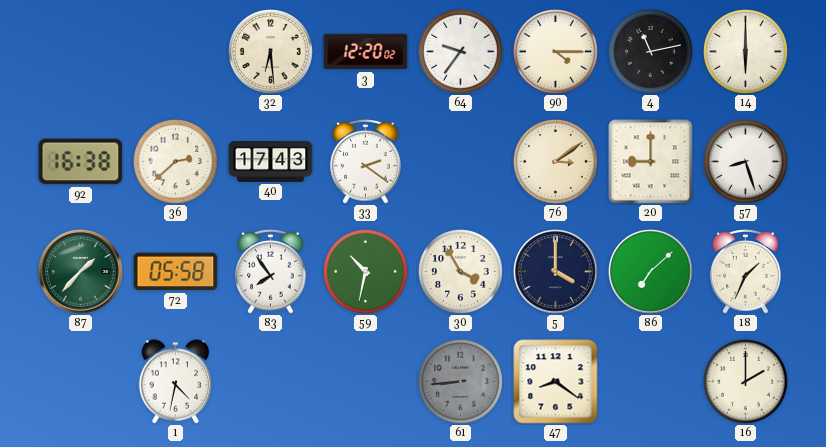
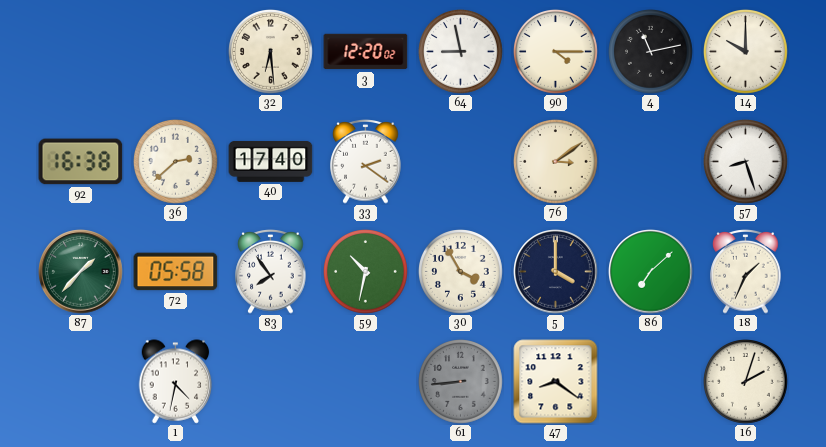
64: 9:36 -> 8:58 (461, 52)
14: 6:00 -> 10:00 (746, 52)
40: 17:43 -> 17:40 (271, 161)
20: 9:00 -> none (651, 162)
16: 2:00 -> 2:03 (746, 382)
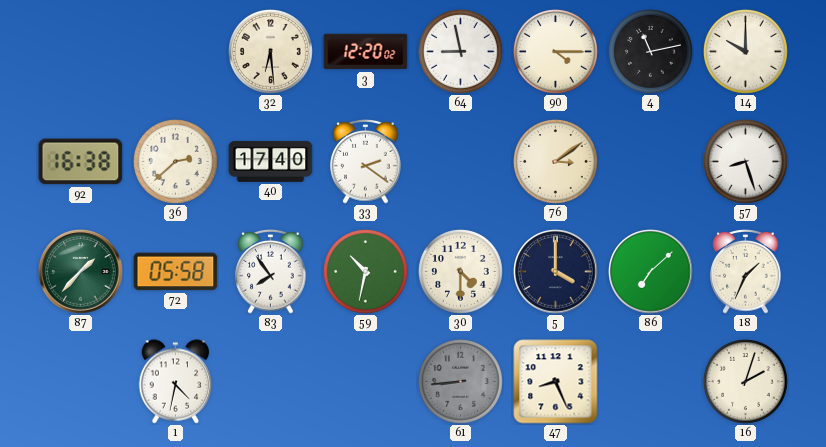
30: 3:55 -> 4:30 (461, 272)
47: 8:21 -> 8:26 (556, 382)
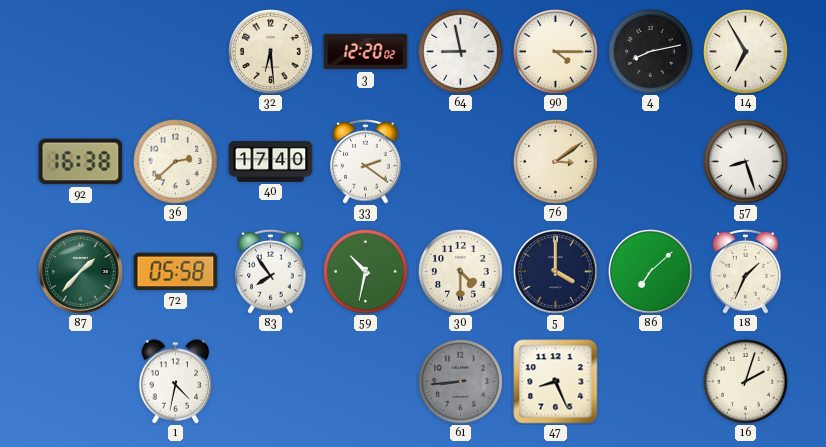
4: 11:13 -> 8:13 (651, 52)
14: 10:00 -> 6:55 (746, 52)
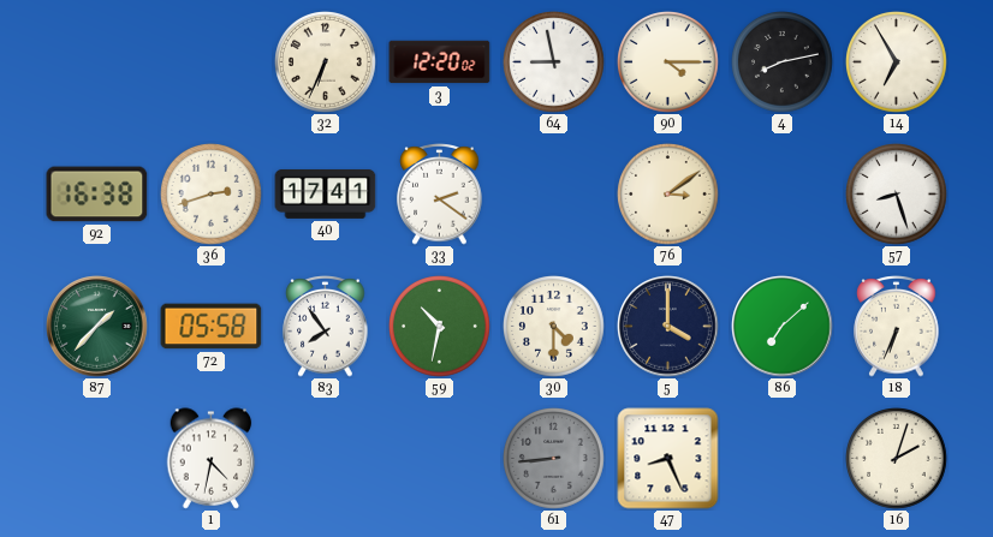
32: 6:29 -> 6:34 (326, 62)
36: 2:38 -> 2:42 (212, 195)
40: 17:40 -> 17:41 (326, 193)
18: 1:34 -> 6:34 (897, 327)
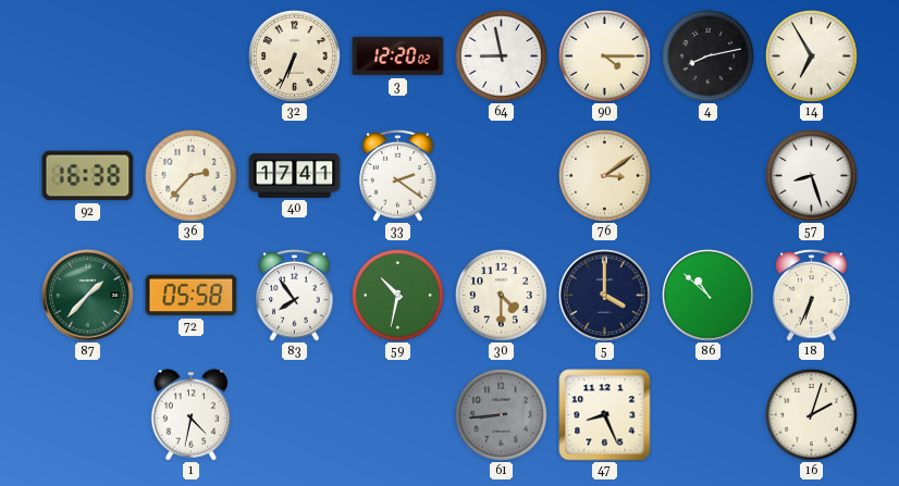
36: 2:42 -> 2:37 (192, 176)
86: 7:08 -> 10:52 (709, 296)
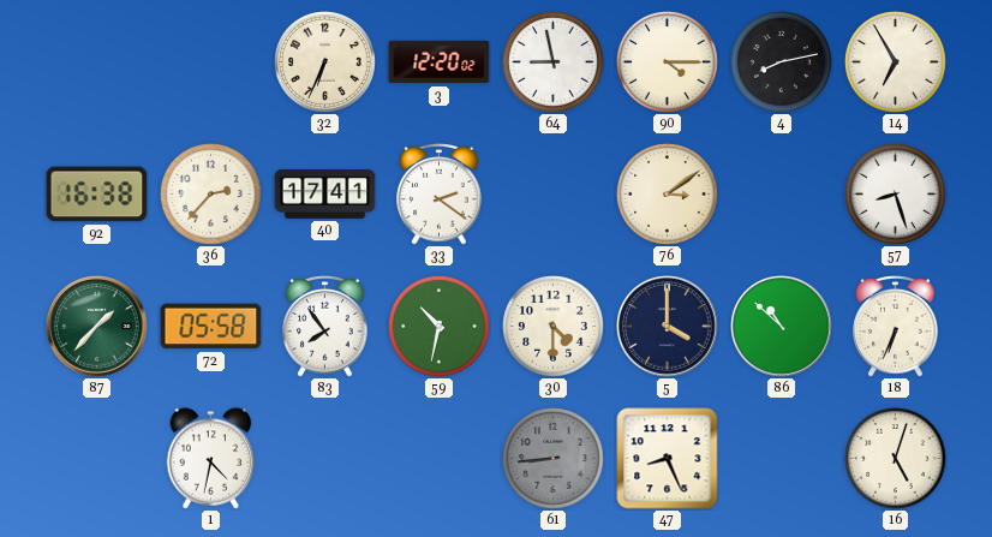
16: 2:03 -> 5:03 (896, 459)
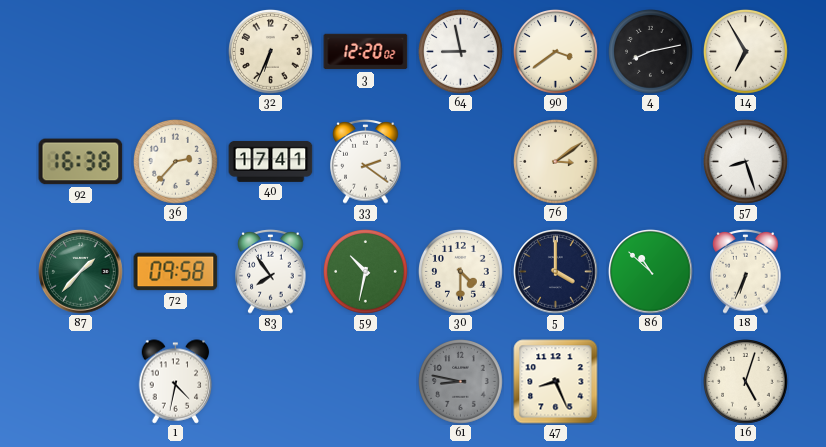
90: 4:15 -> 3:39 (556, 52)
72: 05:58 -> 09:58 (176, 272)
61: 8:44 -> 8:47 (461, 382)
